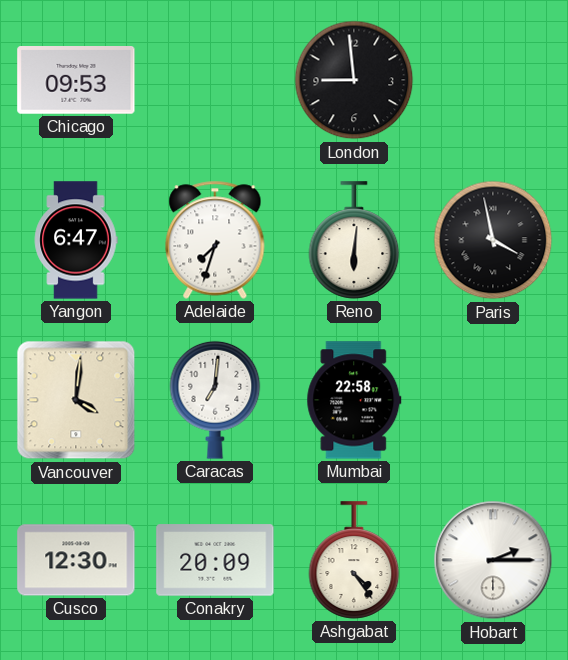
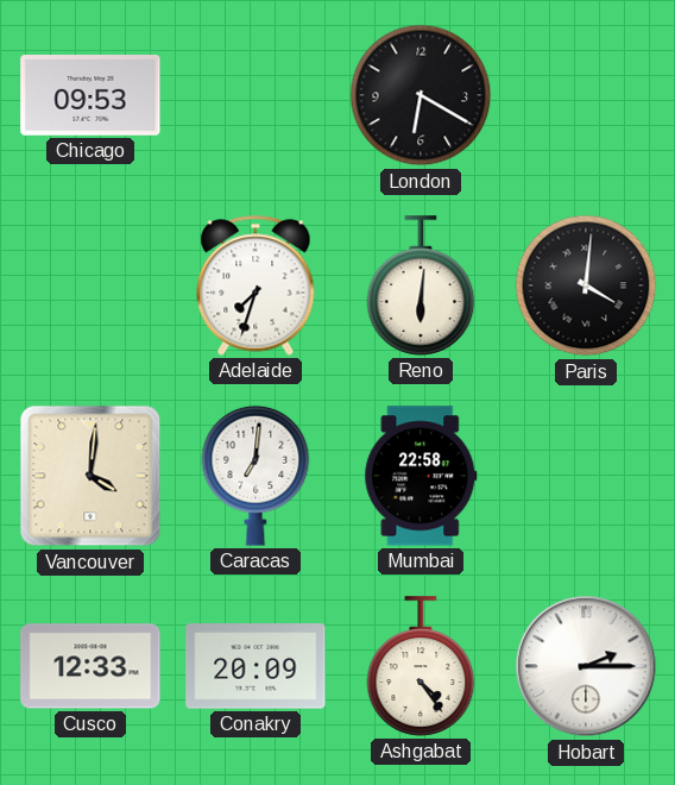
London: 8:59 -> 6:20 (421, 95)
Yangon: 6:47 -> none (76, 240)
Paris: 3:58 -> 4:01 (586, 285)
Cusco: 12:30 -> 12:33 (90, 666)
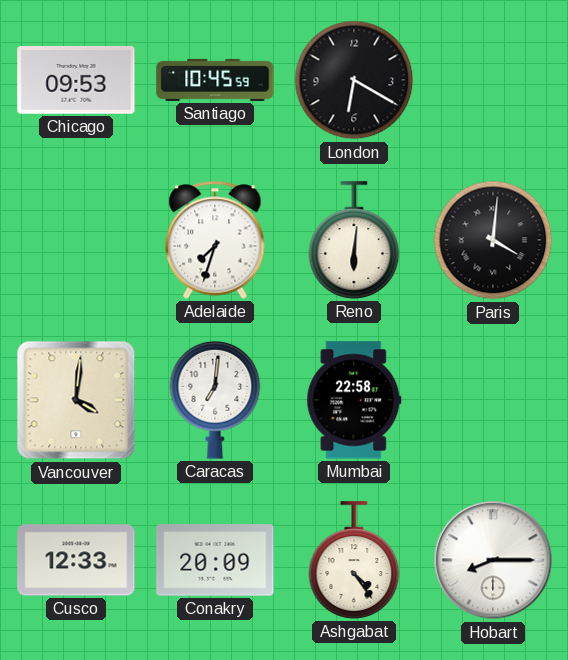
Santiago: none -> 10:45 (215, 80)
Hobart: 2:15 -> 8:15 (493, 560)
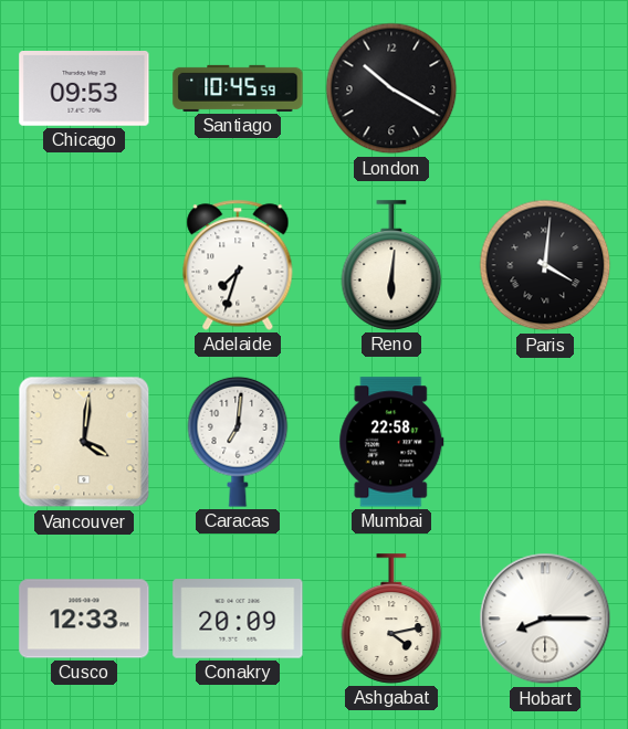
London: 6:20 -> 10:20 (391, 88)
Ashgabat: 4:24 -> 4:13 (391, 619)
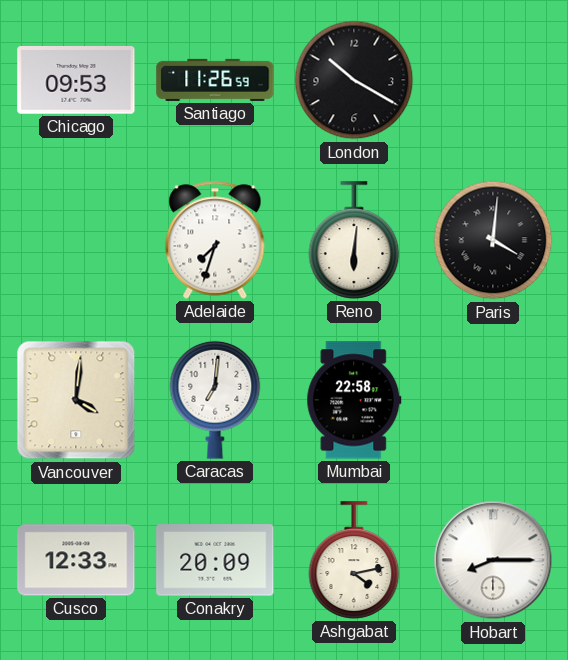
Santiago: 10:45 -> 11:26 (215, 80)
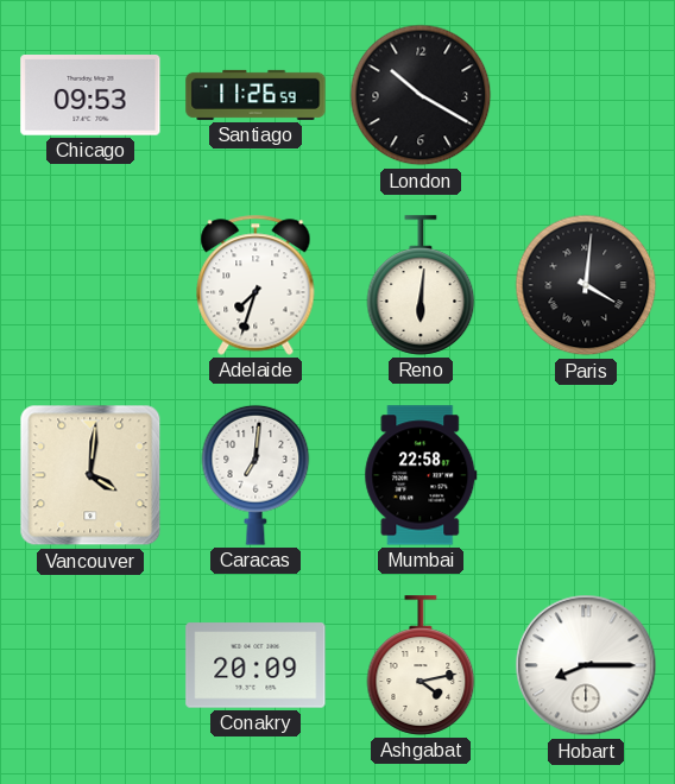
Cusco: 12:33 -> none (76, 560)
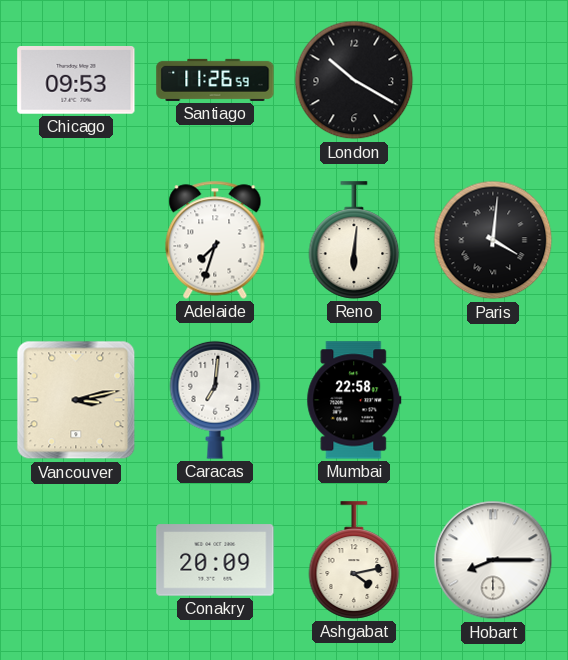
Vancouver: 4:01 -> 3:13 (76, 400)
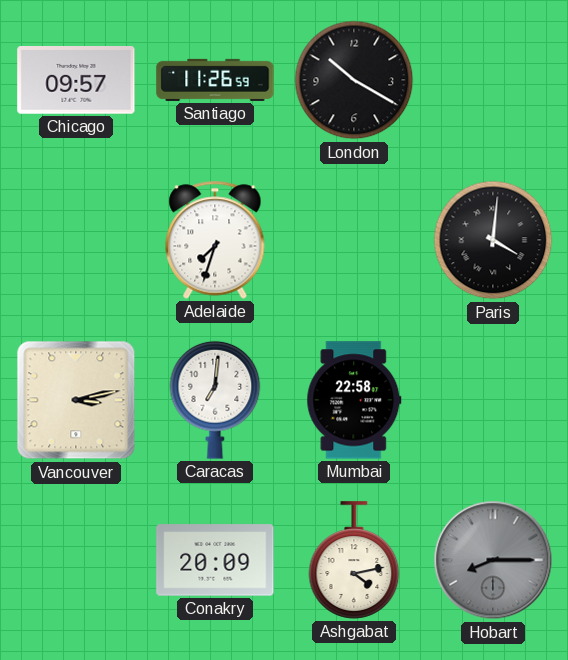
Chicago: 09:53 -> 09:57 (76, 81)
Reno: 6:01 -> none (354, 240)
Hobart dial: white -> grey (493, 560)
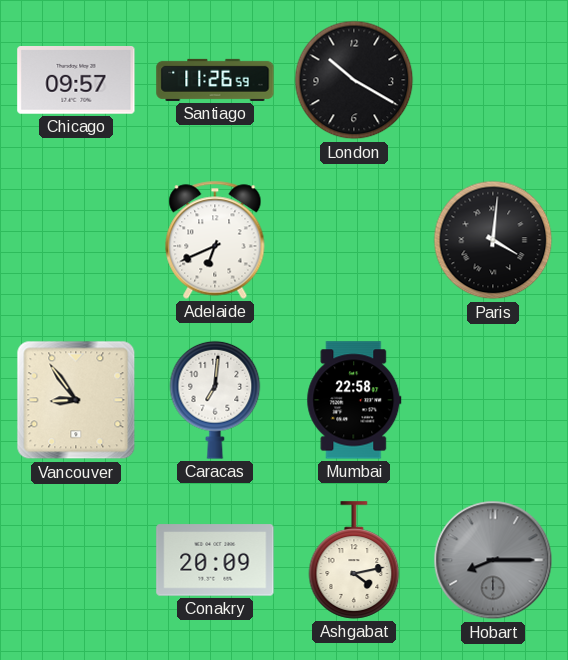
Adelaide: 7:33 -> 6:41 (215, 240)
Vancouver: 3:13 -> 8:54 (76, 400)
